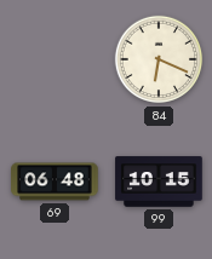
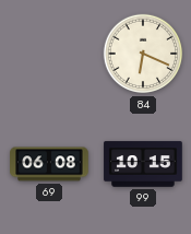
69: 06:48 -> 06:08 (49, 164)
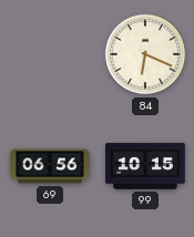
69: 06:08 -> 06:56 (50, 166)
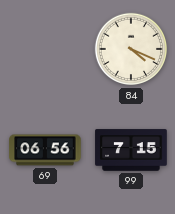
84: 6:19 -> 4:19 (131, 49)
99: 10:15 -> 7:15 (131, 150)
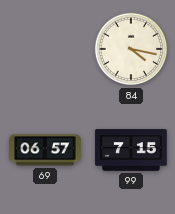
84: 4:19 -> 4:17 (131, 49)
69: 06:56 -> 06:57 (45, 150)
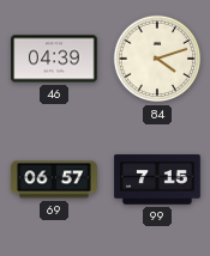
46: none -> 04:39 (54, 59)
84: 4:17 -> 4:12 (157, 59)
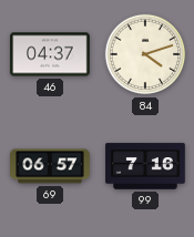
46: 04:39 -> 04:37 (50, 54)
99: 7:15 -> 7:16 (145, 166)
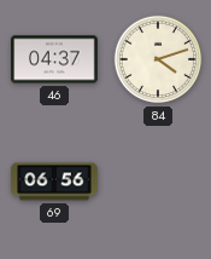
69: 06:57 -> 06:56 (54, 182)
99: 7:16 -> none (145, 166)
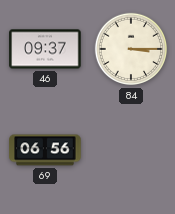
46: 04:37 -> 09:37 (45, 49)
84: 4:12 -> 3:15 (131, 49)
